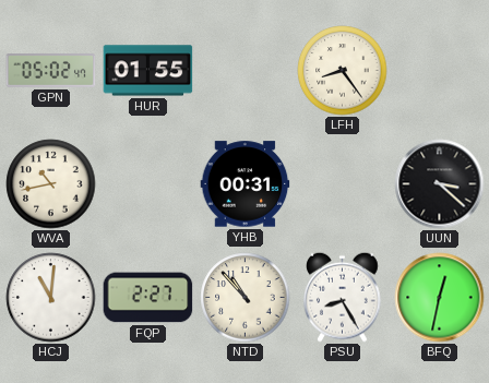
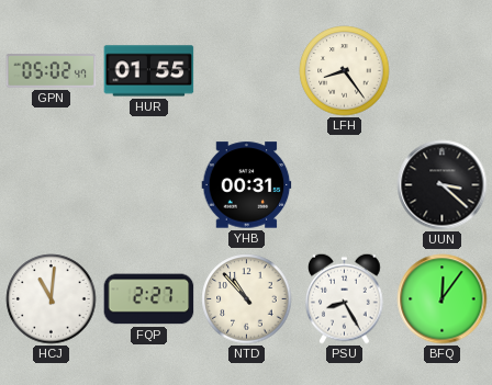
WVA: 10:43 -> none (51, 184)
BFQ: 12:32 -> 12:06 (443, 299)
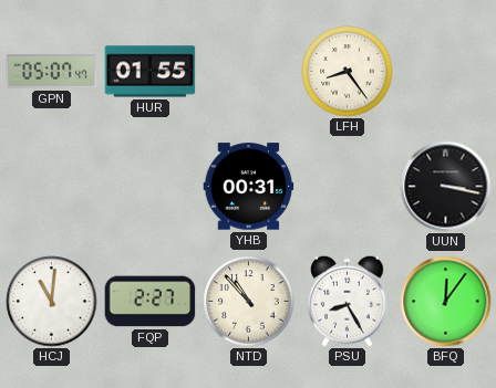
GPN: 05:02 -> 05:07 (52, 72)
UUN: 3:22 -> 3:17 (446, 187)
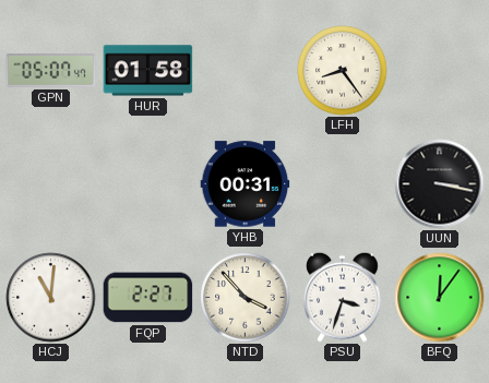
HUR: 01:55 -> 01:58 (148, 71)
NTD: 10:53 -> 3:53 (246, 298)
PSU: 8:25 -> 3:33 (343, 297)
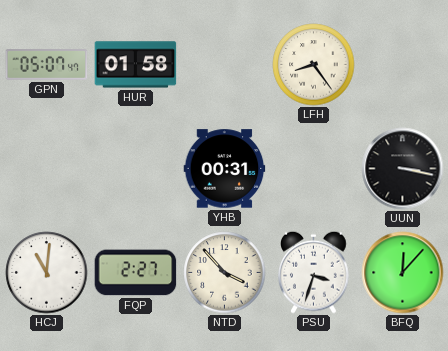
BFQ: 12:06 -> 12:07 (403, 273)
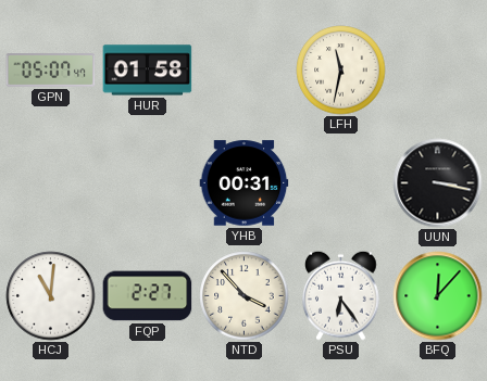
LFH: 8:24 -> 11:32 (341, 71)
PSU: 3:33 -> 6:24 (341, 295)
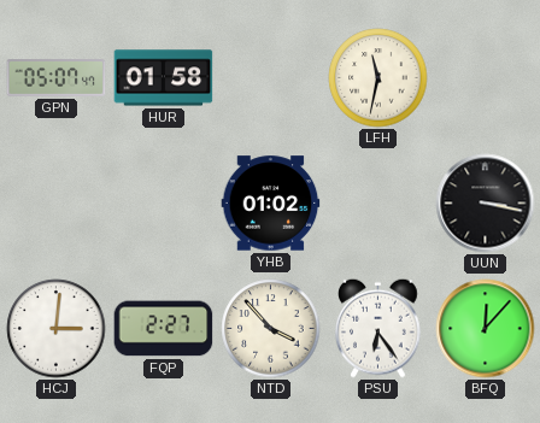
YHB: 00:31 -> 01:02 (271, 204)
HCJ: 11:01 -> 3:01 (57, 329)
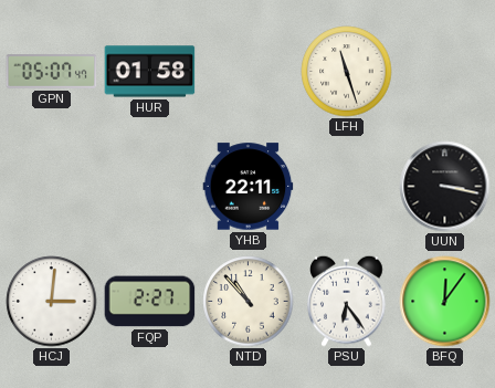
LFH: 11:32 -> 11:27 (347, 72)
YHB: 01:02 -> 22:11 (249, 187)
NTD: 3:53 -> 10:53 (249, 302)
BFQ: 12:07 -> 12:06 (445, 302)
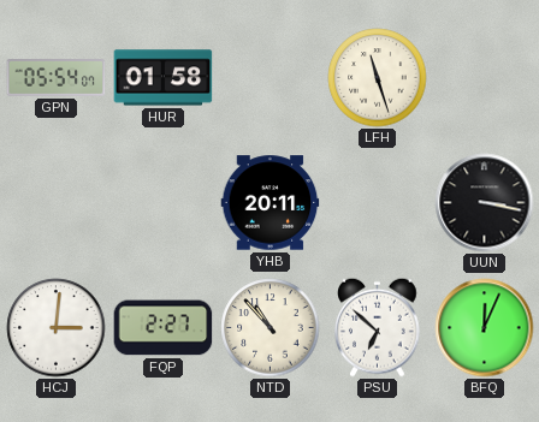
GPN: 05:07 -> 05:54 (57, 78)
YHB: 22:11 -> 20:11 (271, 203)
PSU: 6:24 -> 6:52 (378, 327)
BFQ: 12:06 -> 12:04 (485, 328)
